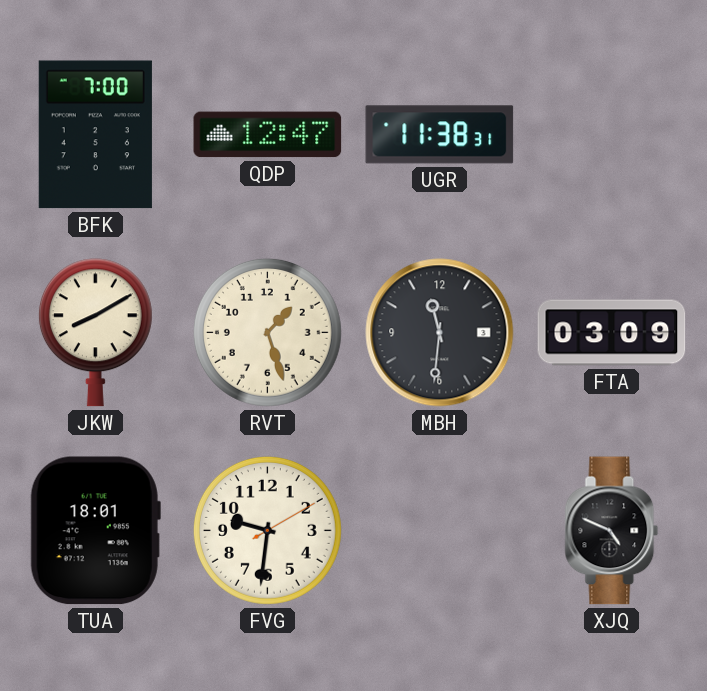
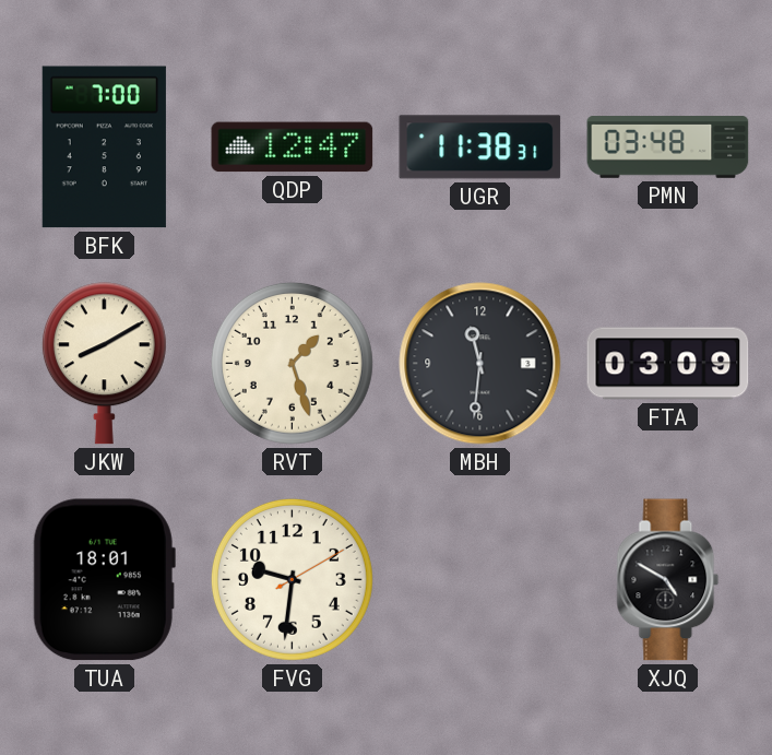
PMN: none -> 03:48 (668, 148)
XJQ: 4:49 -> 4:50 (668, 580)
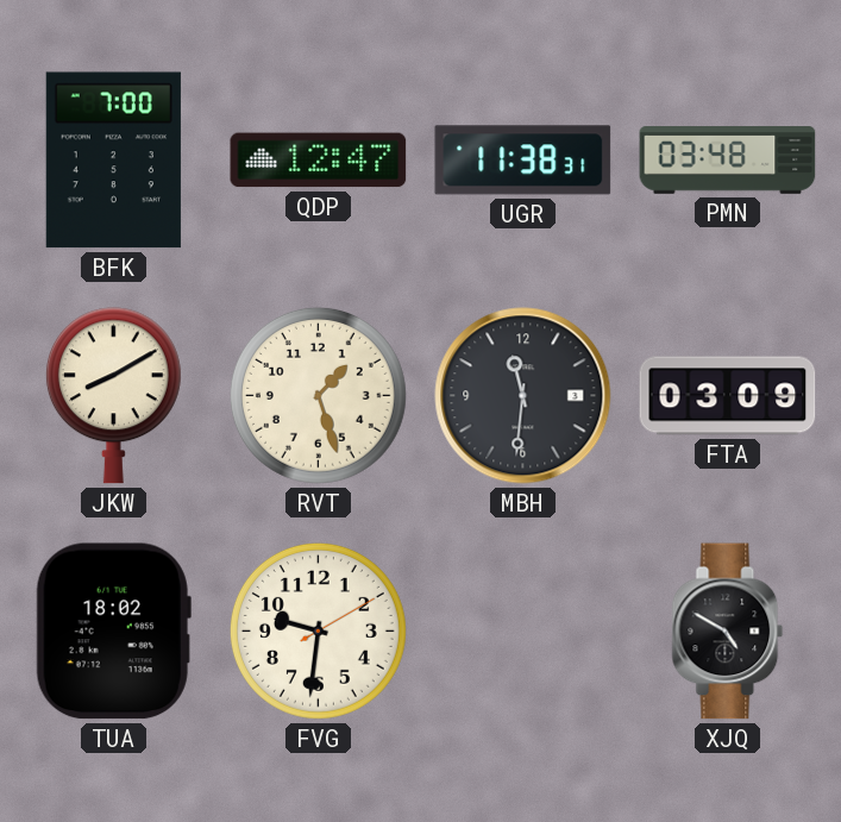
TUA: 18:01 -> 18:02 (113, 632)
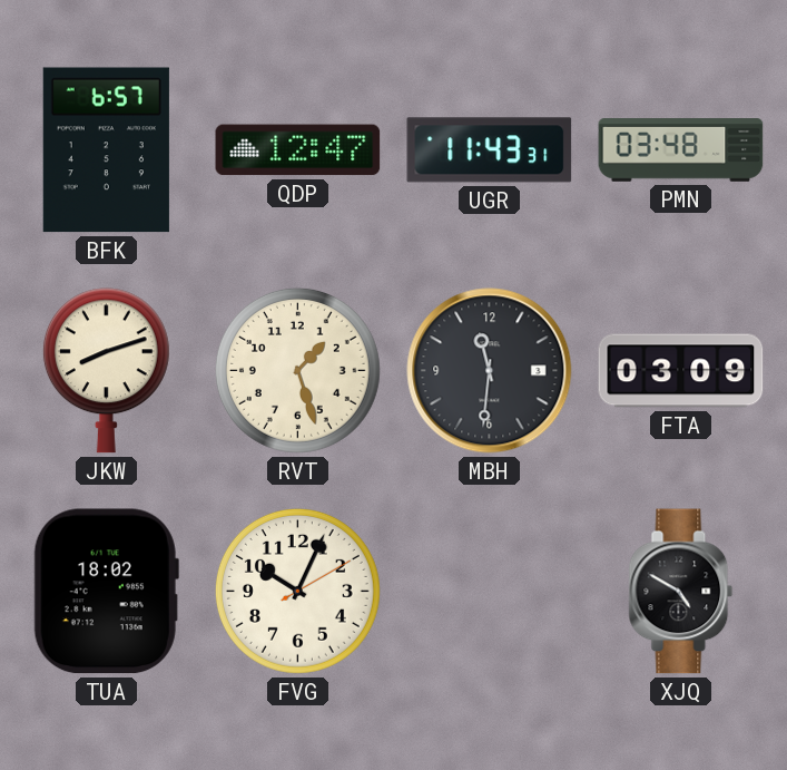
BFK: 7:00 -> 6:57 (106, 150)
UGR: 11:38 -> 11:43 (490, 150)
JKW: 8:10 -> 8:12 (106, 371)
FVG: 9:31 -> 10:04 (297, 591)
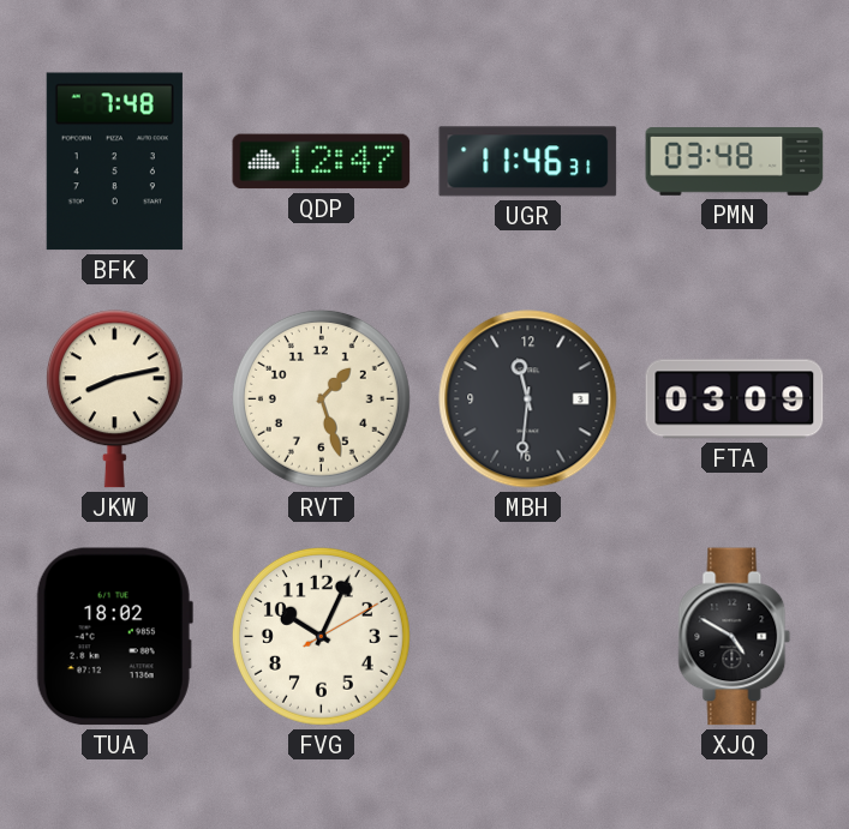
BFK: 6:57 -> 7:48 (114, 162)
UGR: 11:43 -> 11:46 (528, 162)
JKW: 8:12 -> 8:13 (114, 400)
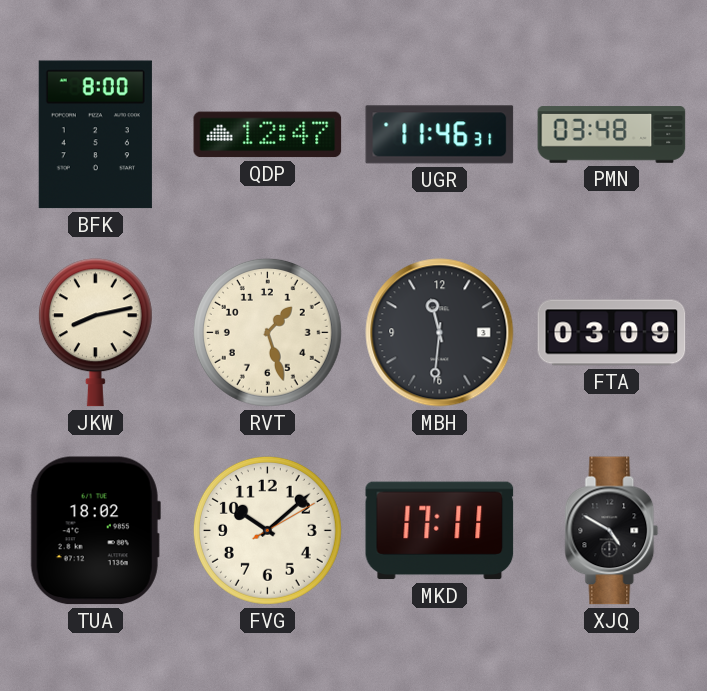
BFK: 7:48 -> 8:00 (95, 135)
FVG: 10:04 -> 10:08 (267, 530)
MKD: none -> 17:11 (440, 531)
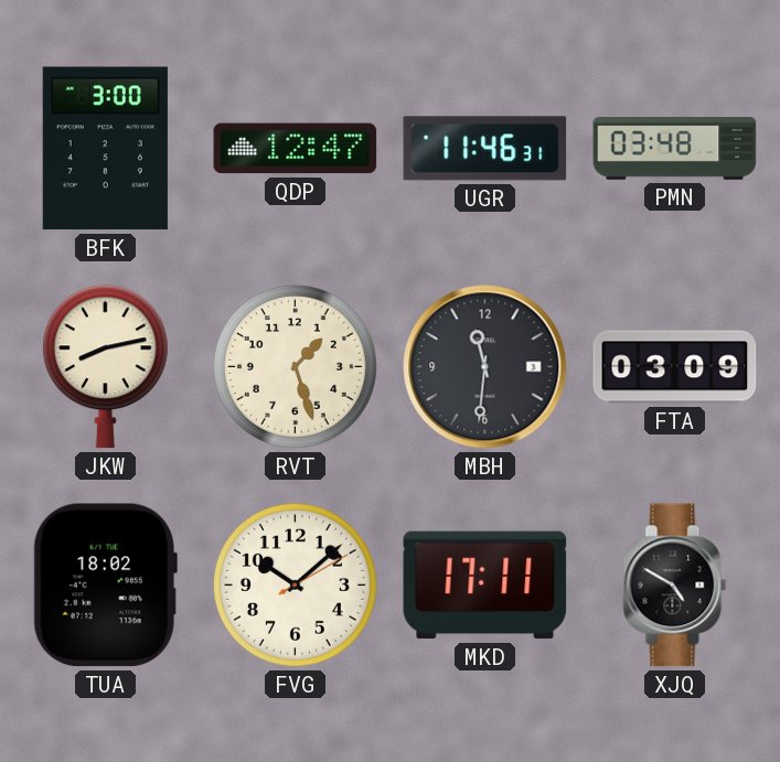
BFK: 8:00 -> 3:00 (105, 149)
